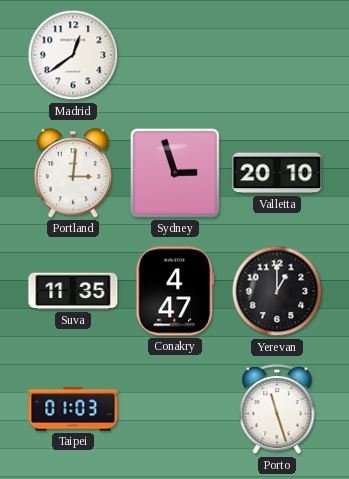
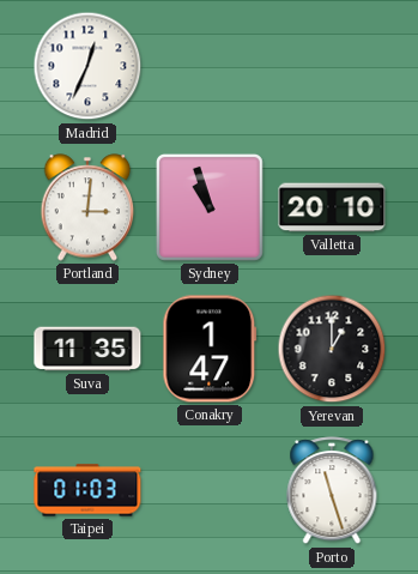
Madrid: 12:39 -> 12:34 (87, 66)
Sydney: 2:57 -> 10:57 (210, 207)
Conakry: 4:47 -> 1:47 (210, 349)
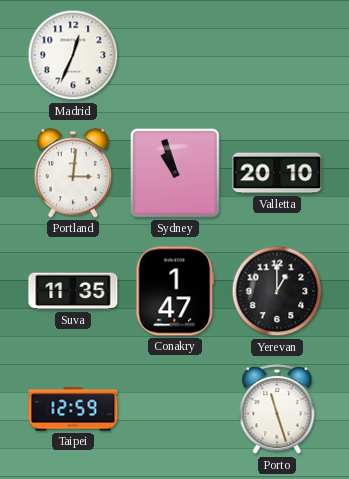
Taipei: 01:03 -> 12:59 (73, 409)
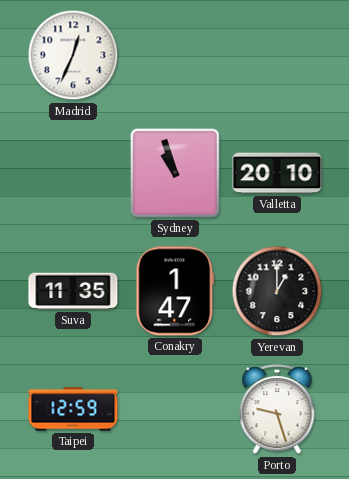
Portland: 3:01 -> none (73, 173)
Porto: 11:27 -> 9:27 (277, 410)
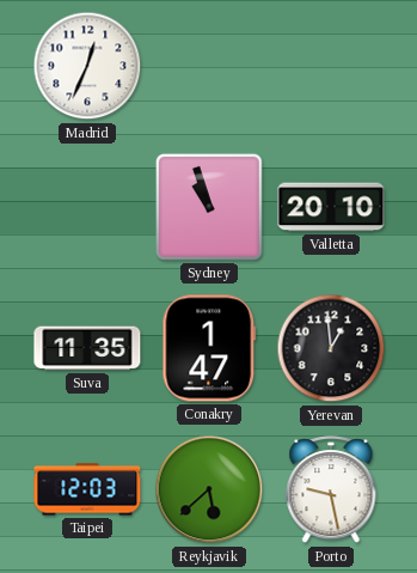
Yerevan: 1:00 -> 12:59 (331, 348)
Taipei: 12:59 -> 12:03 (87, 489)
Reykjavik: none -> 5:38 (209, 489)
Porto: 9:27 -> 9:28 (331, 490)
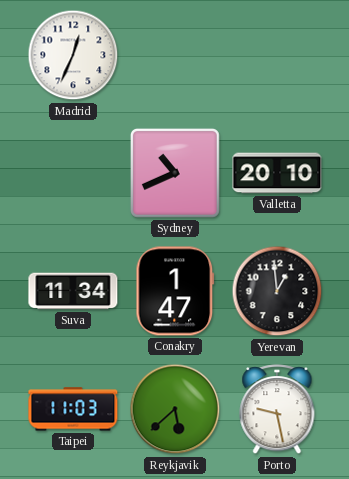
Sydney: 10:57 -> 10:41 (175, 173)
Suva: 11:35 -> 11:34 (73, 291)
Taipei: 12:03 -> 11:03 (73, 409)
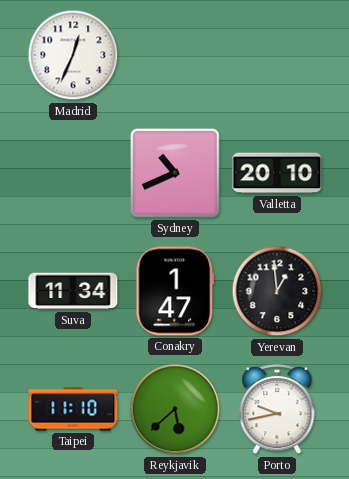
Taipei: 11:03 -> 11:10 (73, 409)
Porto: 9:28 -> 9:43 (277, 410)
